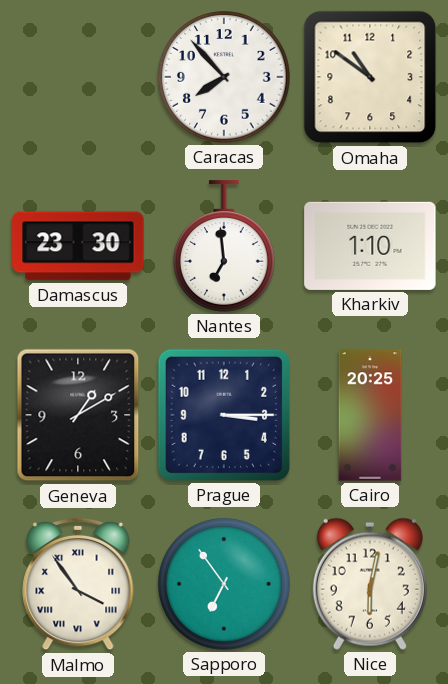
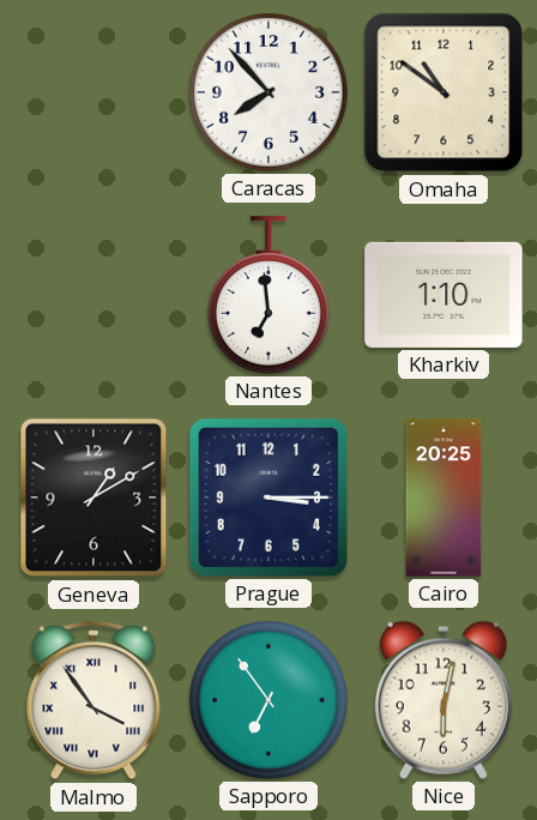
Damascus: 23:30 -> none (78, 246)
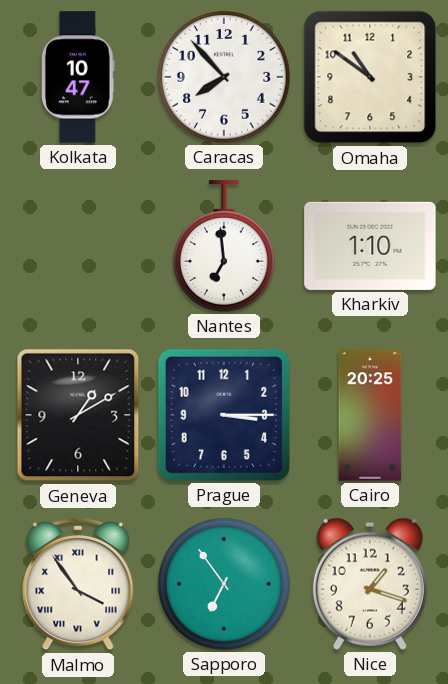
Kolkata: none -> 10:47 (78, 77)
Nice: 6:02 -> 1:18 (370, 584)
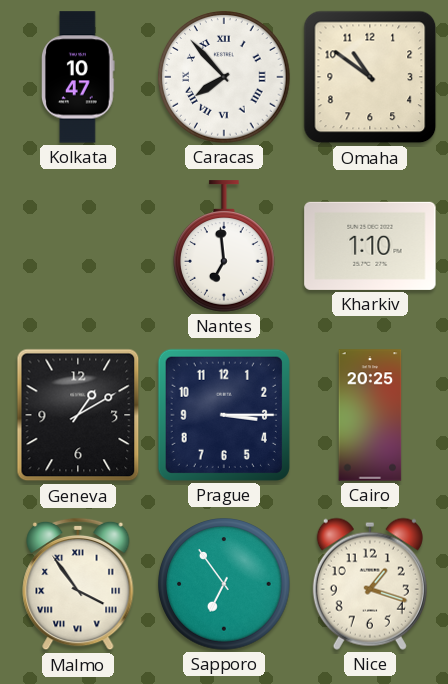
Caracas numerals: Arabic -> Roman (224, 77)
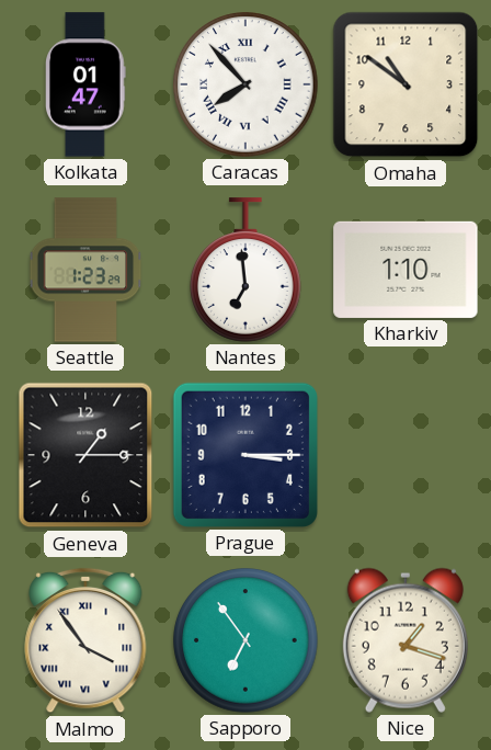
Kolkata: 10:47 -> 01:47 (85, 84)
Seattle: none -> 1:23 (85, 270)
Geneva: 1:10 -> 1:15 (85, 455)
Cairo: 20:25 -> none (370, 415)
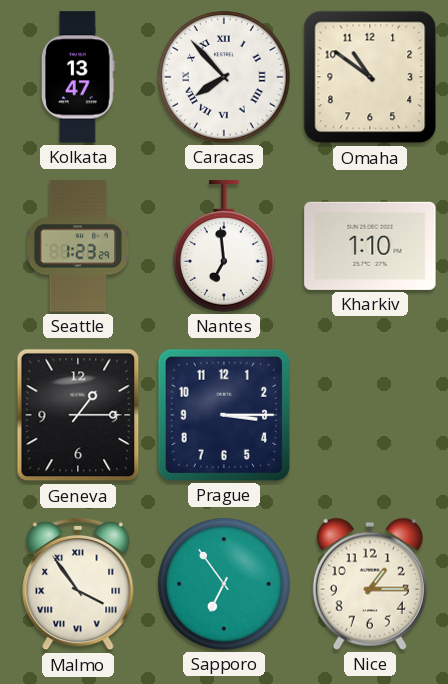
Kolkata: 01:47 -> 13:47 (78, 77)
Nice: 1:18 -> 1:15 (370, 584)
